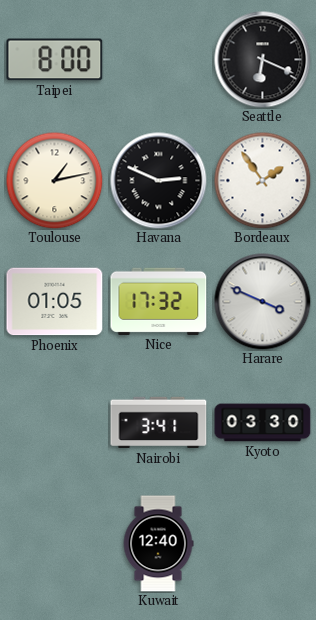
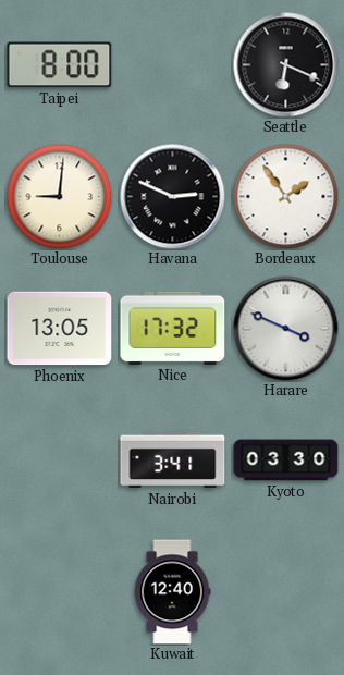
Toulouse: 1:13 -> 9:01 (59, 196)
Phoenix: 01:05 -> 13:05 (60, 329)
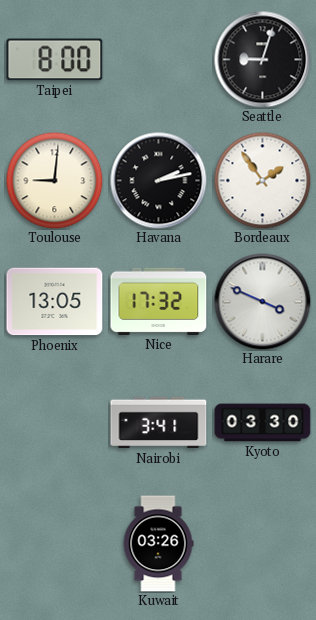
Seattle: 6:19 -> 9:03 (263, 60)
Havana: 2:49 -> 2:13 (159, 181)
Kuwait: 12:40 -> 03:26 (158, 544)
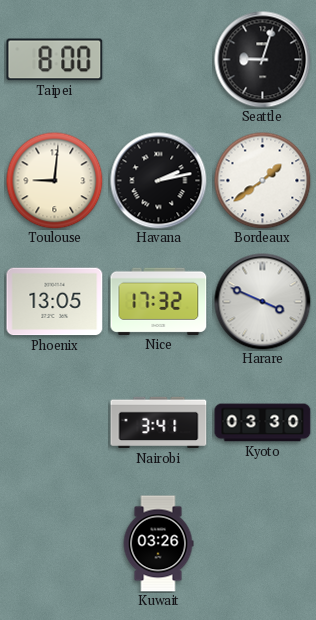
Bordeaux: 1:54 -> 1:39 (262, 180)
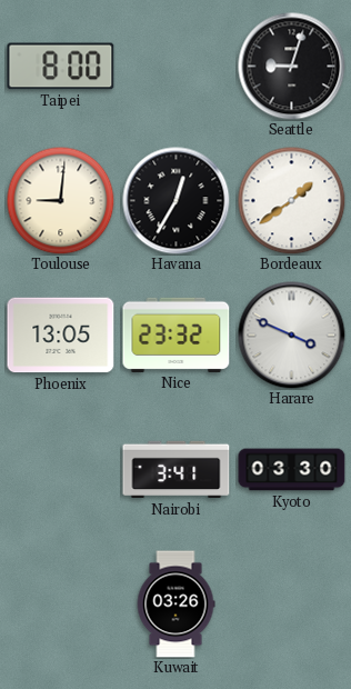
Havana: 2:13 -> 12:35 (177, 201)
Nice: 17:32 -> 23:32 (177, 334)
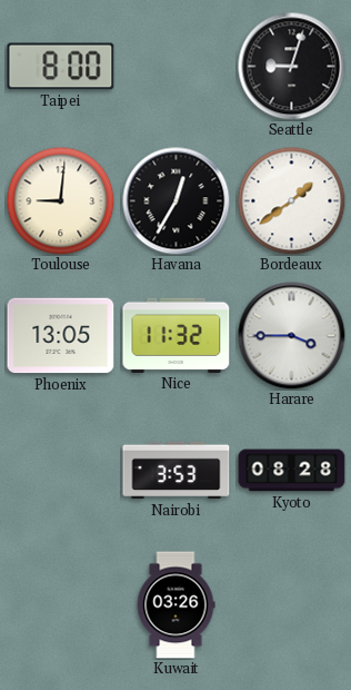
Nice: 23:32 -> 11:32 (177, 335)
Harare: 3:49 -> 3:45 (292, 336)
Nairobi: 3:41 -> 3:53 (177, 471)
Kyoto: 03:30 -> 08:28 (292, 471)
